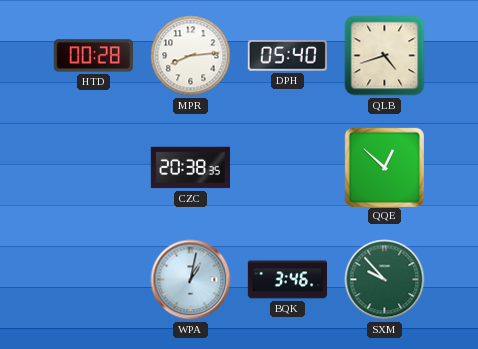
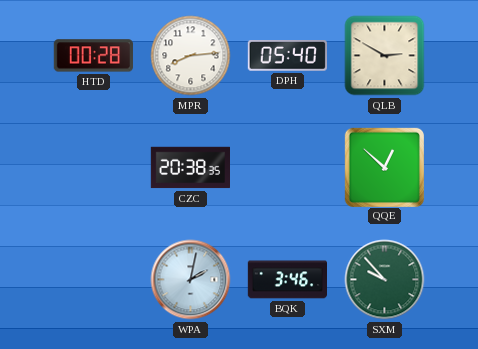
QLB: 4:42 -> 2:50 (385, 56)
WPA: 1:02 -> 2:02 (191, 280)
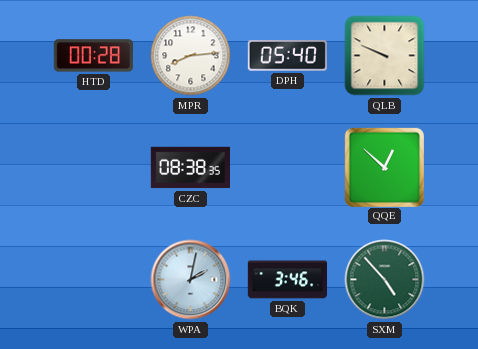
QLB: 2:50 -> 9:49 (385, 56)
CZC: 20:38 -> 08:38 (190, 168)
SXM: 9:53 -> 4:53 (385, 280)
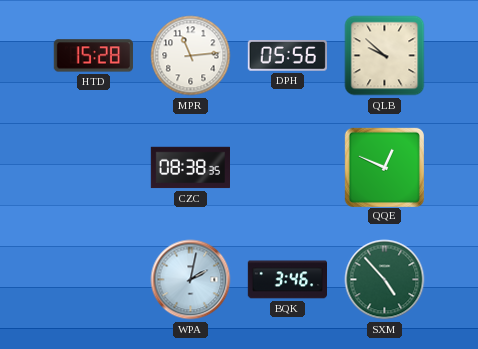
HTD: 00:28 -> 15:28 (93, 56)
MPR: 8:14 -> 11:14 (191, 56)
DPH: 05:40 -> 05:56 (287, 56)
QLB: 9:49 -> 9:52 (385, 56)
QQE: 12:52 -> 12:49 (384, 167)
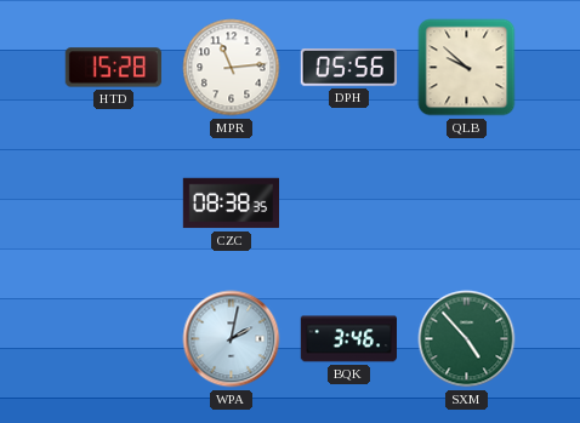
QQE: 12:49 -> none (384, 167)
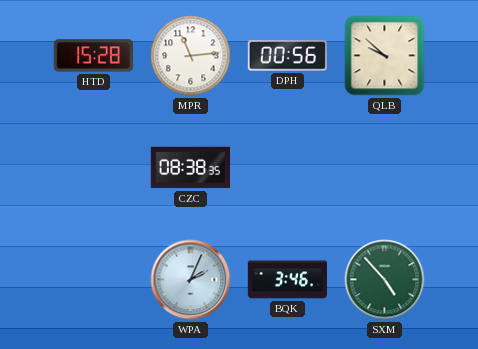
DPH: 05:56 -> 00:56 (287, 56)
WPA: 2:02 -> 2:04 (191, 280)
